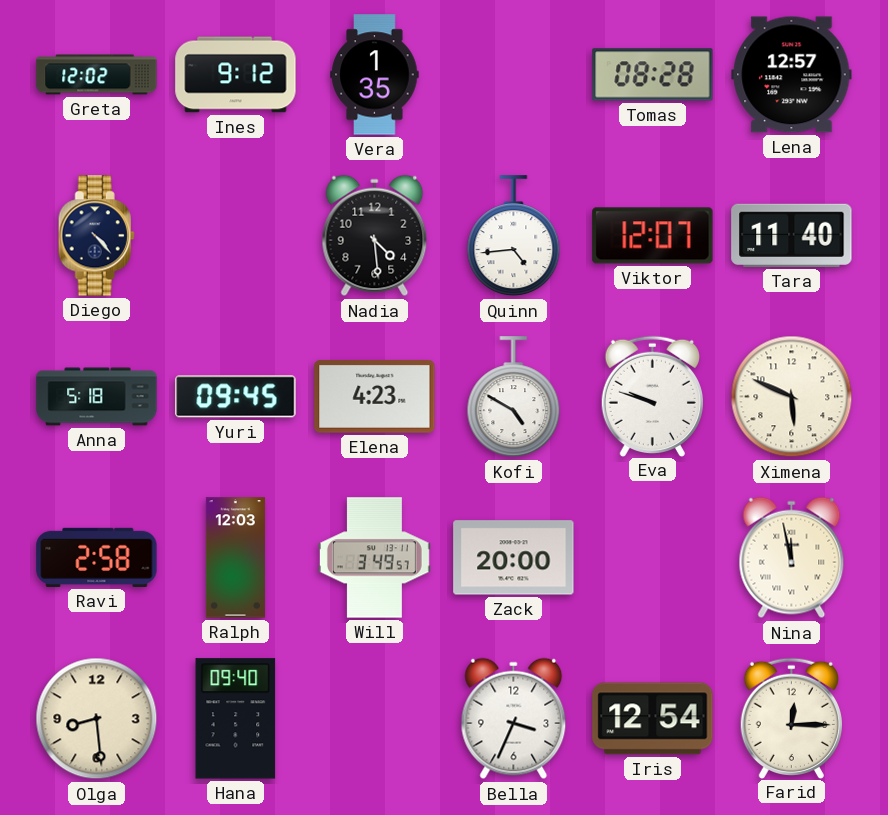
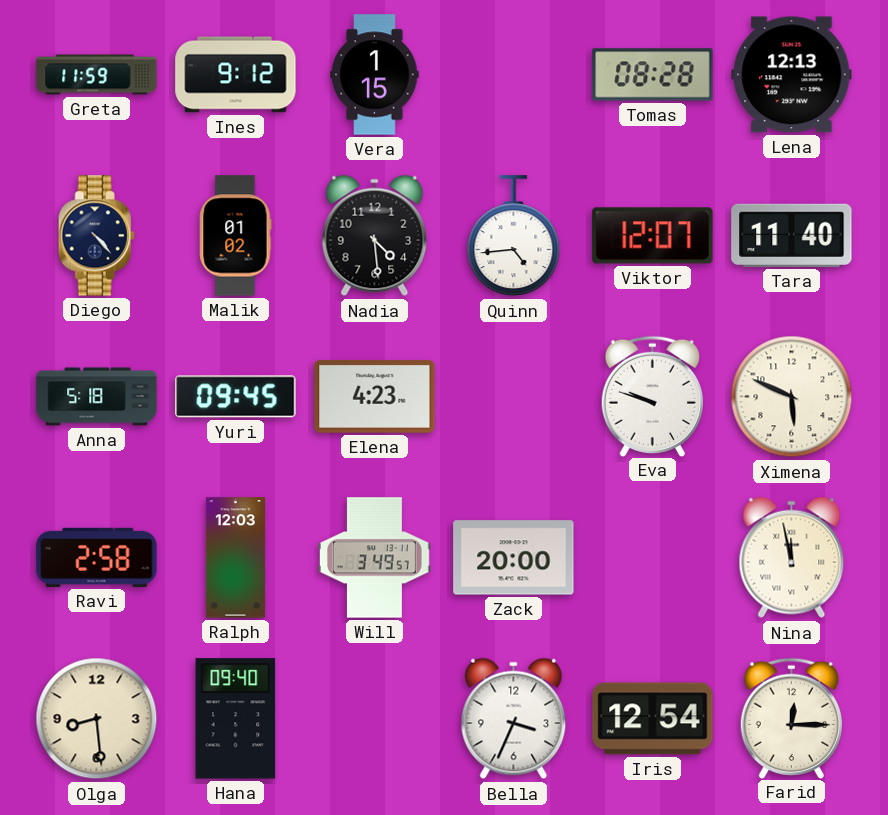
Greta: 12:02 -> 11:59 (97, 75)
Vera: 1:35 -> 1:15 (375, 75)
Lena: 12:57 -> 12:13 (792, 75)
Malik: none -> 01:02 (236, 236)
Kofi: 4:50 -> none (514, 397)
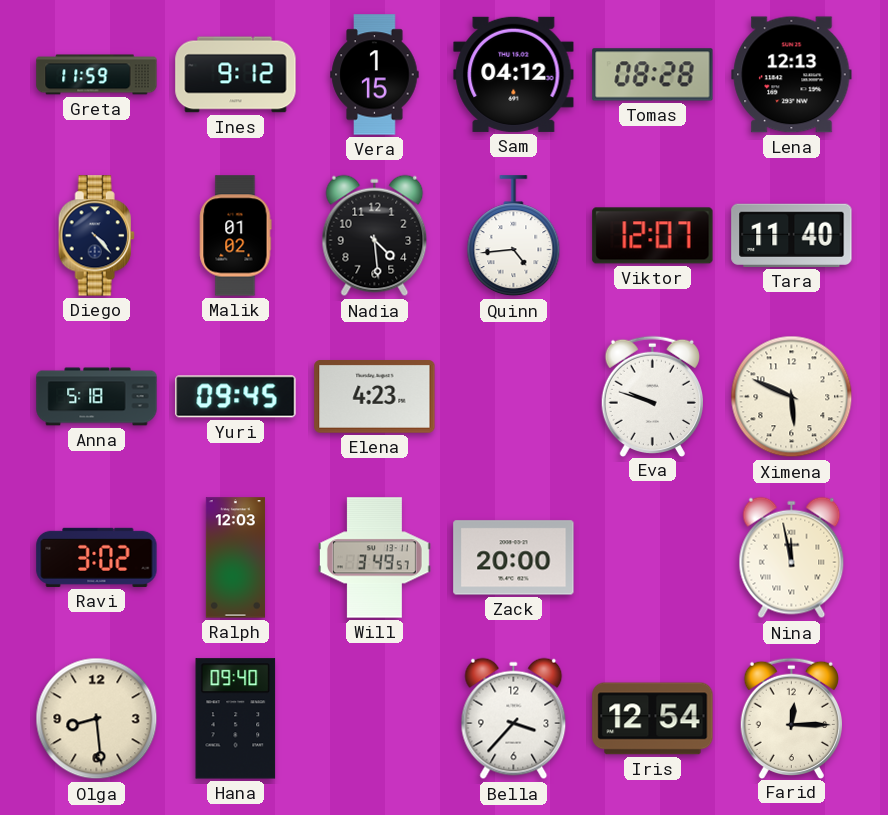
Sam: none -> 04:12 (514, 74)
Ravi: 2:58 -> 3:02 (97, 557)
Bella: 3:34 -> 3:37 (514, 719)
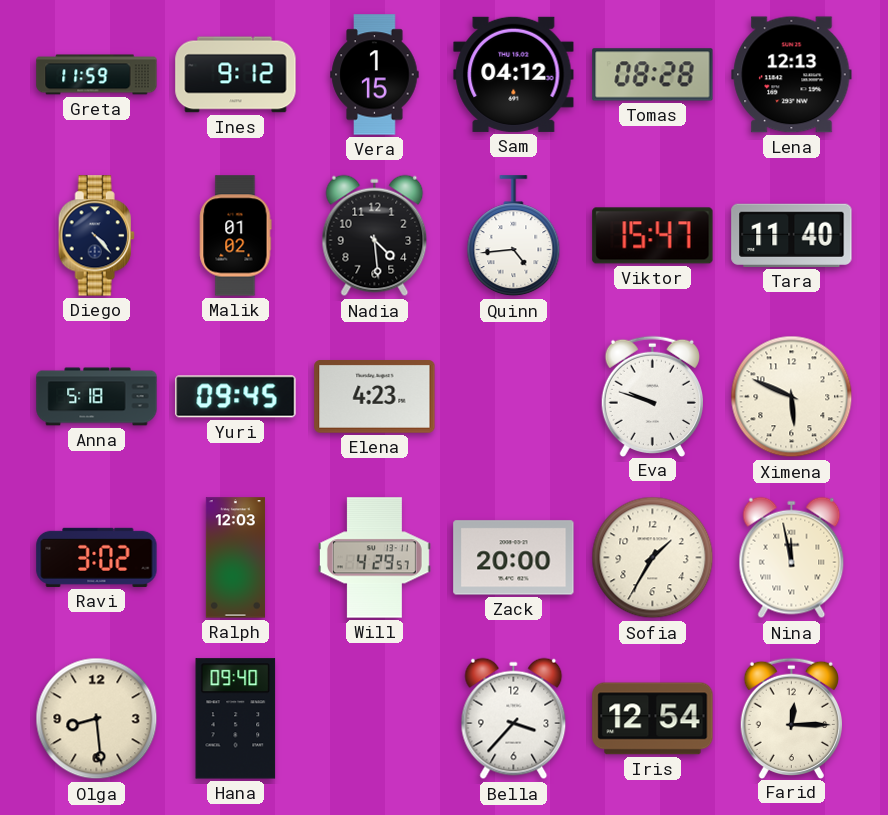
Viktor: 12:07 -> 15:47 (653, 236)
Will: 3:49 -> 4:29 (374, 558)
Sofia: none -> 1:35 (653, 558)
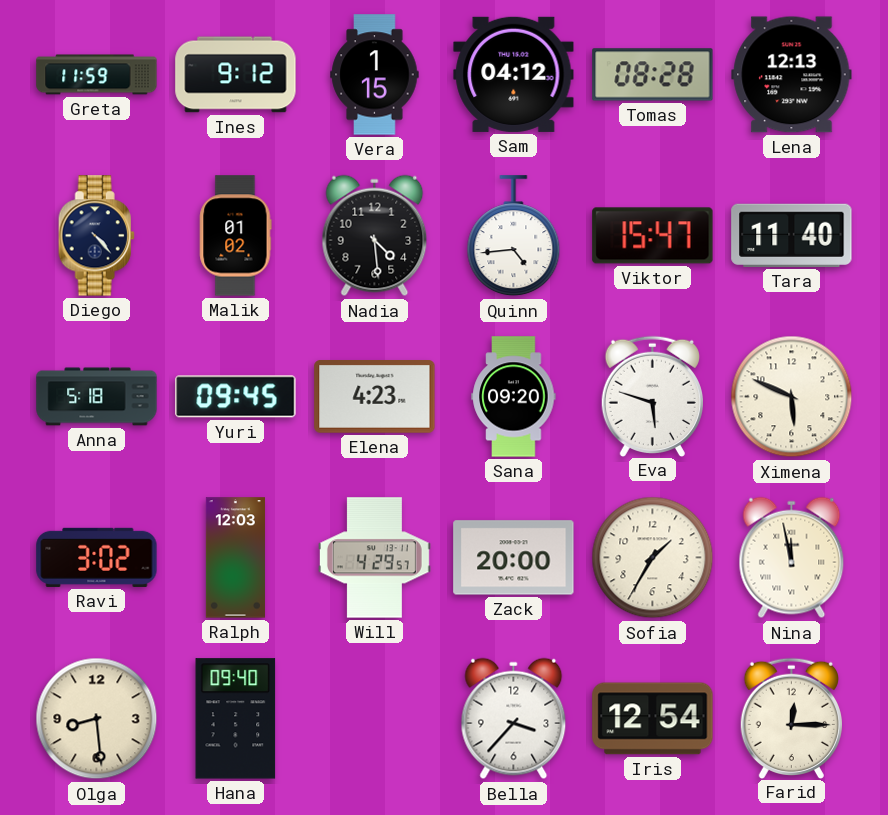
Sana: none -> 09:20 (514, 397)
Eva: 9:48 -> 5:48 (652, 396)
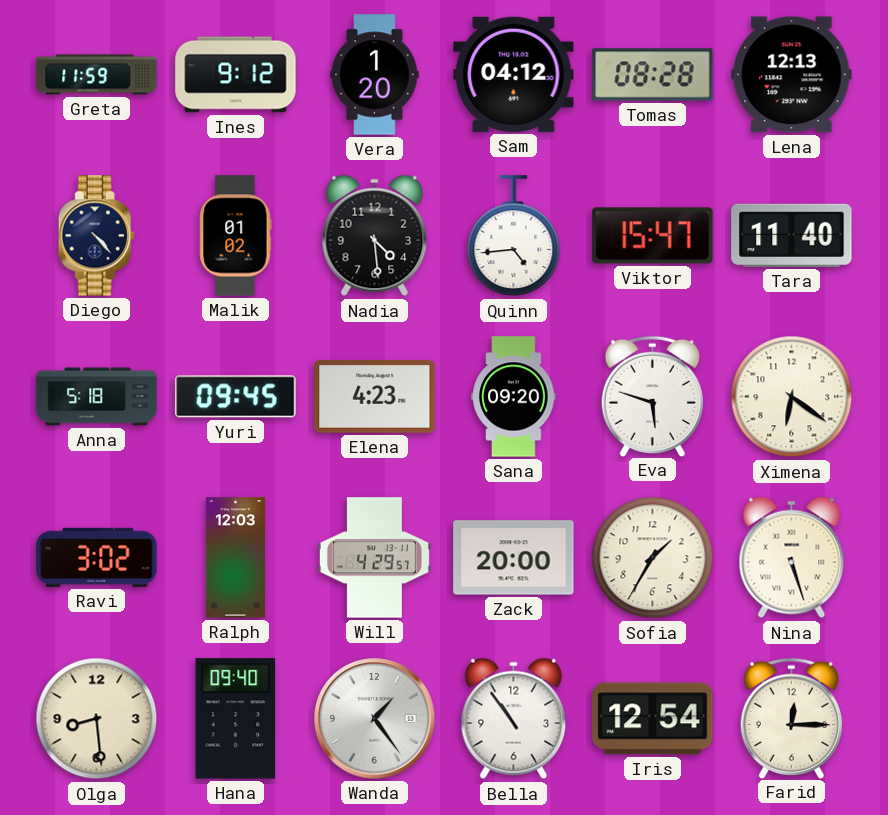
Vera: 1:15 -> 1:20 (375, 75)
Ximena: 5:49 -> 6:21 (792, 397)
Nina: 11:58 -> 5:27 (792, 558)
Wanda: none -> 1:24 (375, 719)
Bella: 3:37 -> 10:54 (514, 719)
